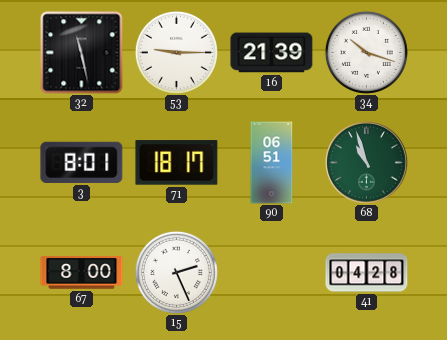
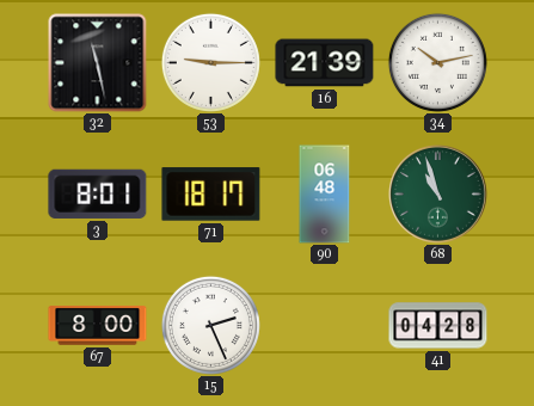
34: 10:18 -> 10:13 (437, 62)
90: 06:51 -> 06:48 (325, 195)
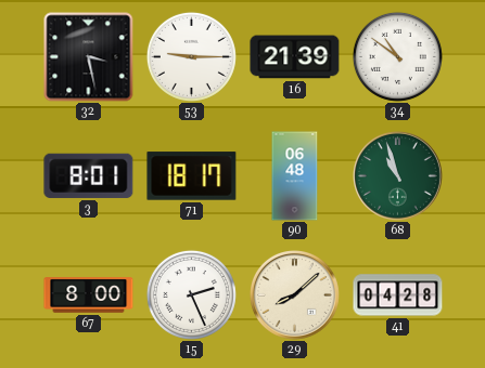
32: 11:28 -> 3:28 (89, 57)
34: 10:13 -> 10:51 (397, 56)
29: none -> 8:08 (295, 295)
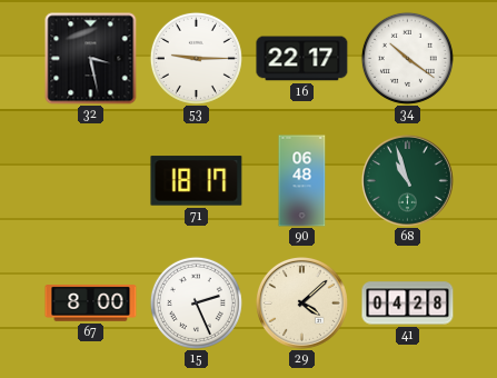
16: 21:39 -> 22:17 (302, 59)
34: 10:51 -> 10:21 (407, 58)
3: 8:01 -> none (89, 175)
29: 8:08 -> 4:08 (302, 304)
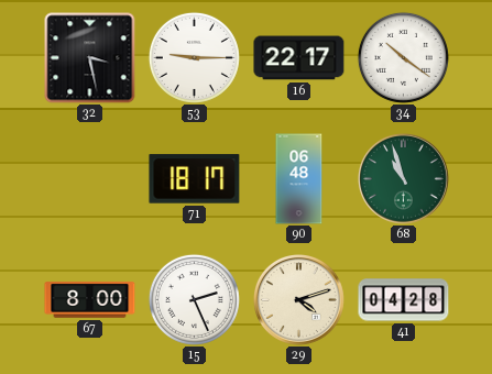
29: 4:08 -> 4:12 (299, 300)
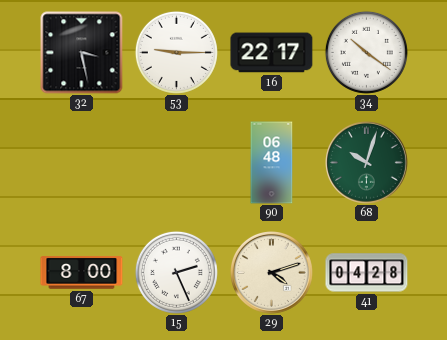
71: 18:17 -> none (195, 179)
68: 10:57 -> 10:03 (367, 163)
